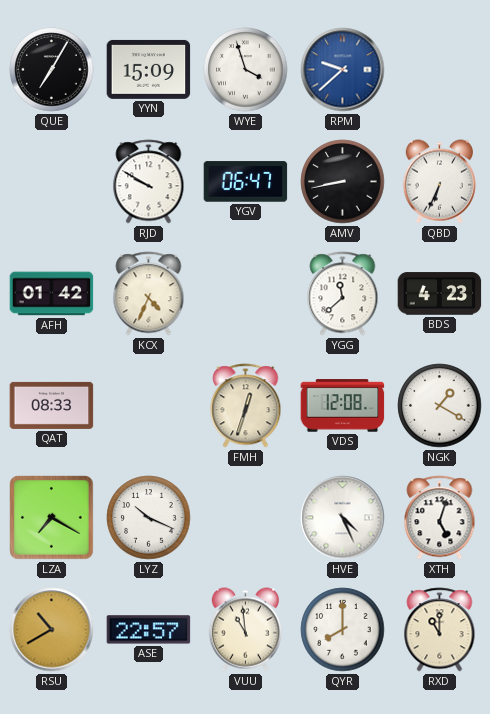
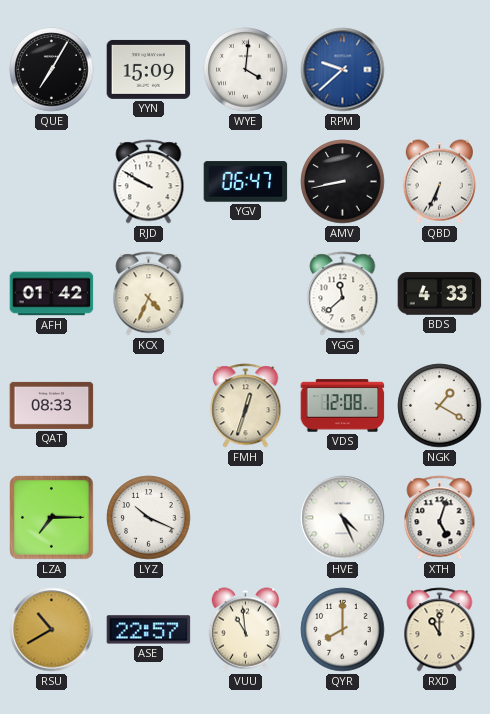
WYE: 3:57 -> 4:01 (246, 70)
BDS: 4:23 -> 4:33 (440, 294)
LZA: 7:20 -> 7:15 (52, 518)
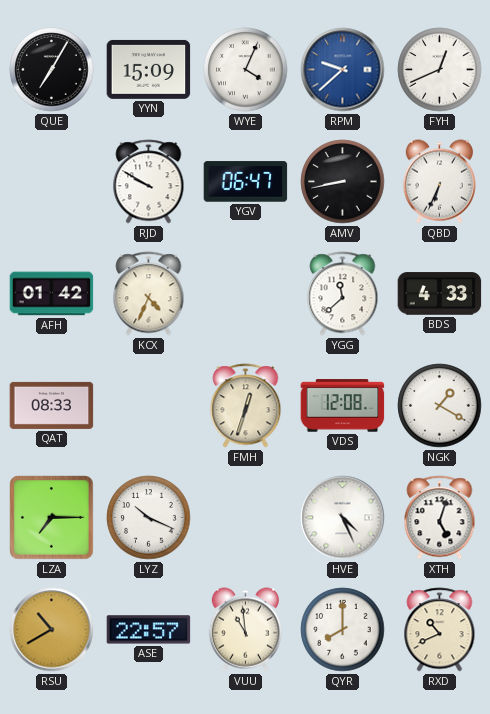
WYE: 4:01 -> 4:04 (246, 70)
FYH: none -> 12:41 (440, 70)
RXD: 11:00 -> 10:41 (440, 630)
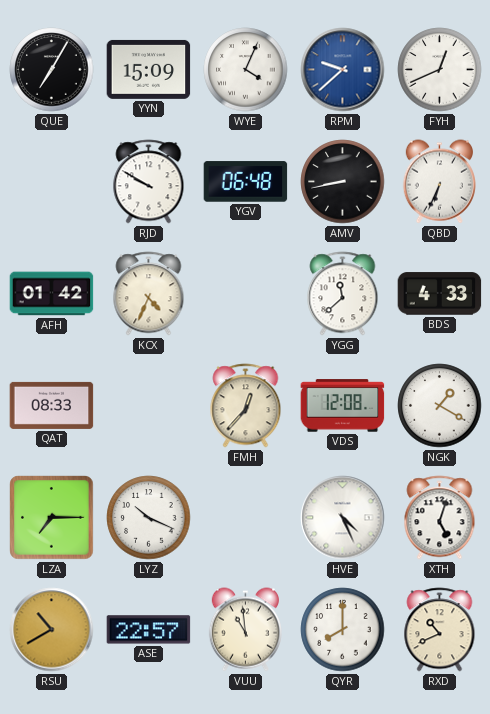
YGV: 06:47 -> 06:48 (246, 182)
FMH: 12:33 -> 12:37 (246, 406)
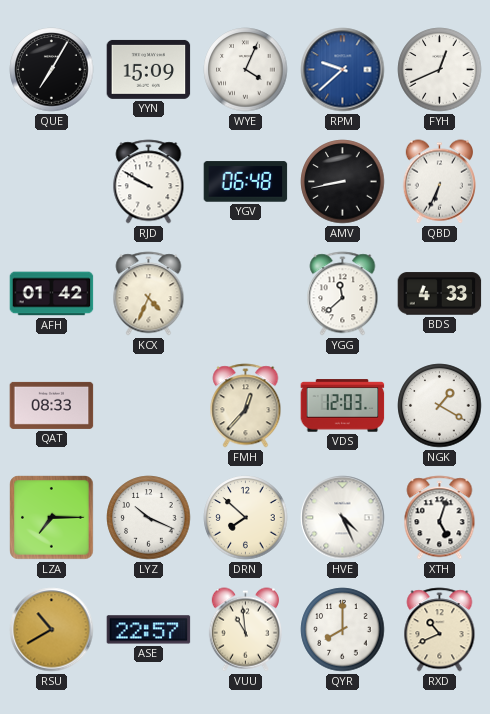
VDS: 12:08 -> 12:03 (343, 406)
DRN: none -> 7:52 (246, 518)
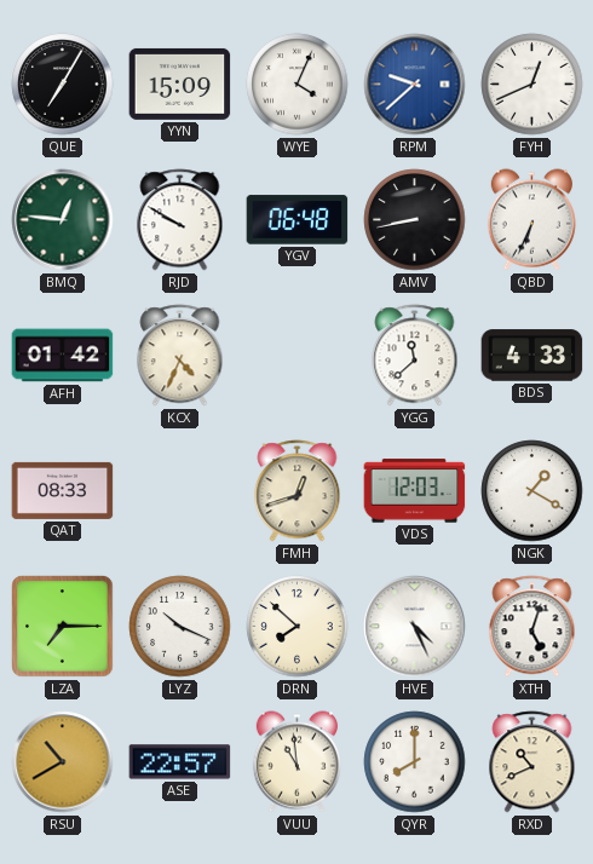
BMQ: none -> 12:46 (63, 220)
FMH: 12:37 -> 12:42 (298, 491)
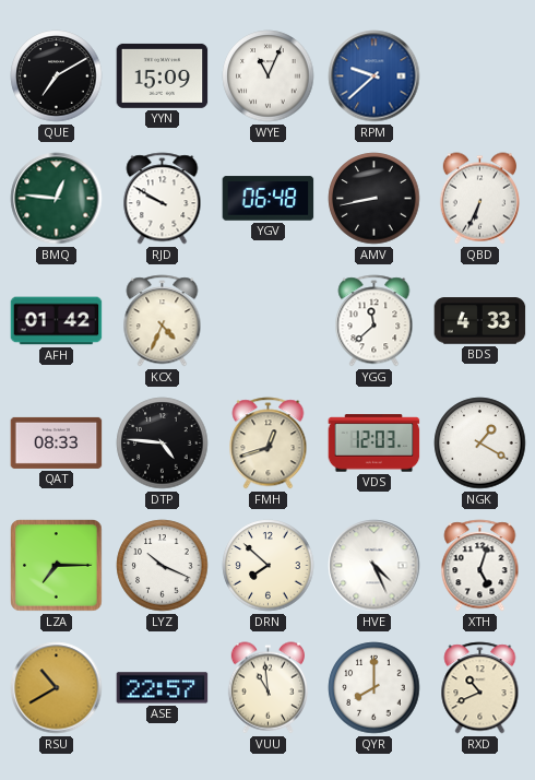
QUE: 7:05 -> 7:10 (57, 76)
WYE: 4:04 -> 11:04 (269, 76)
FYH: 12:41 -> none (532, 85)
DTP: none -> 4:46 (163, 444)
